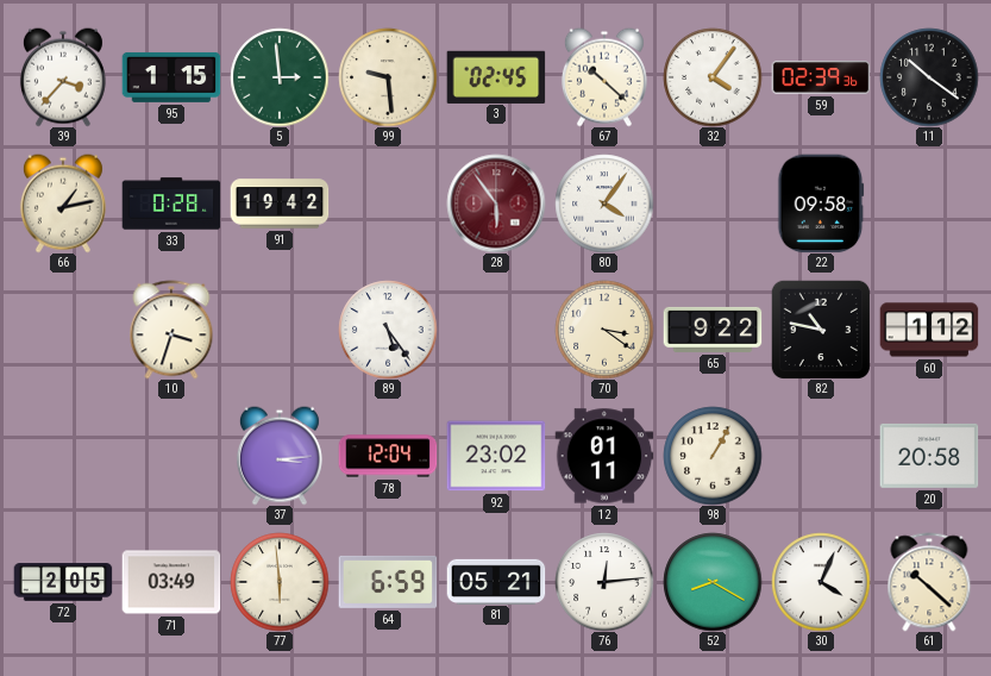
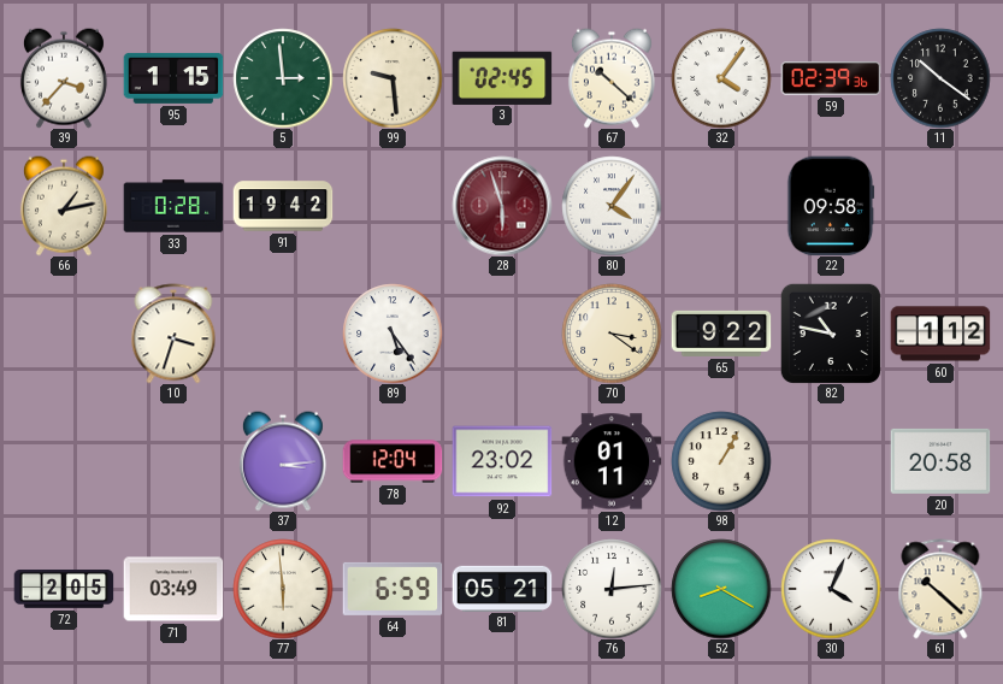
28: 5:54 -> 5:57 (502, 206)
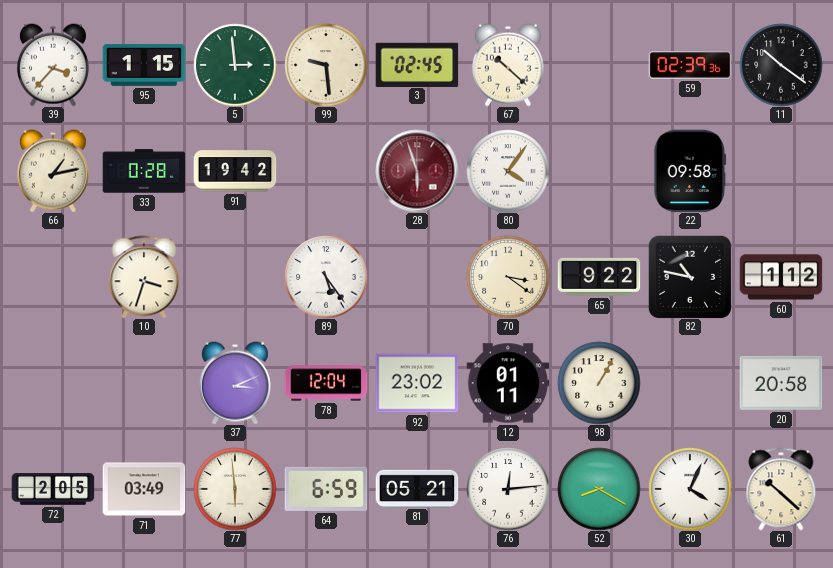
32: 4:06 -> none (721, 78)
37: 3:14 -> 3:11 (235, 383)
